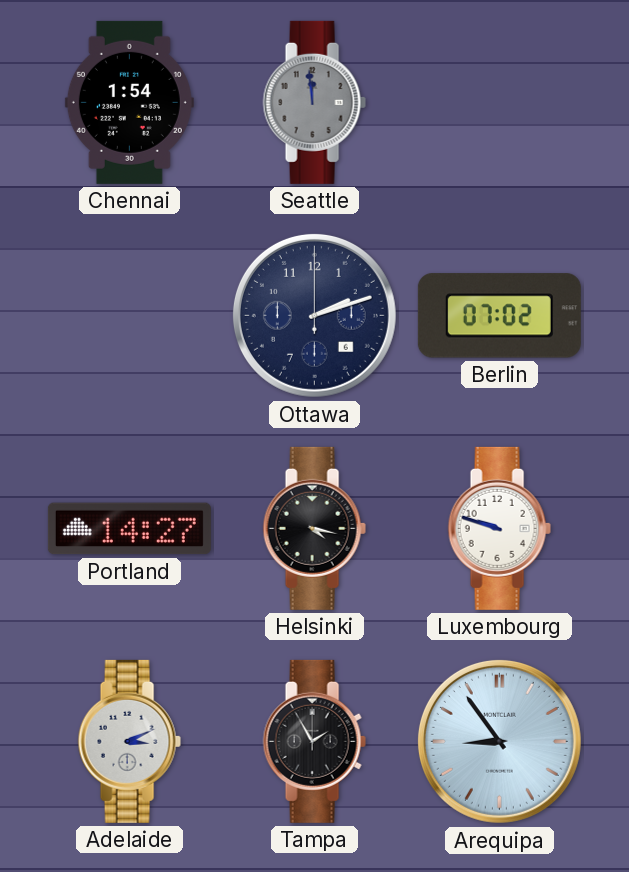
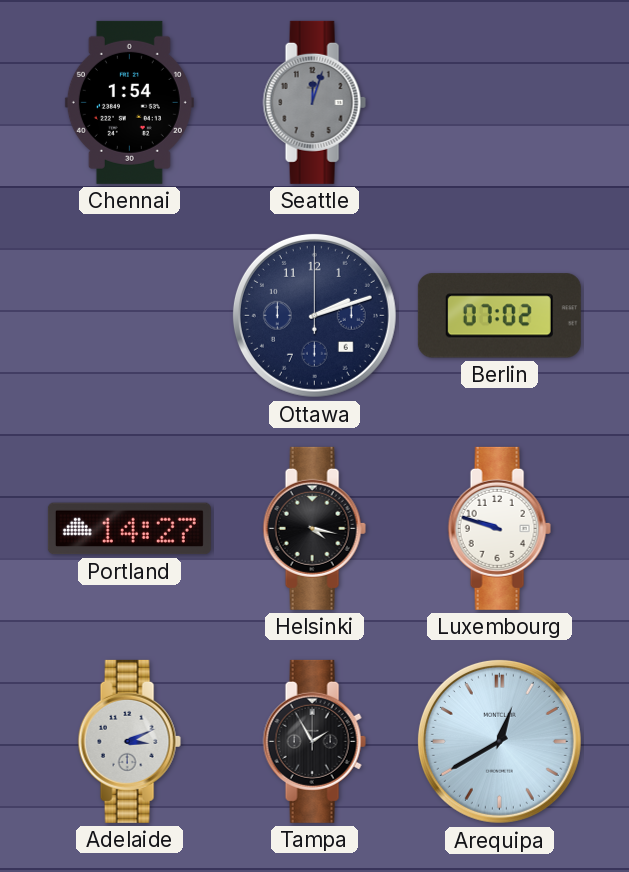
Seattle: 11:59 -> 12:03 (314, 102)
Arequipa: 8:54 -> 12:40 (499, 741)
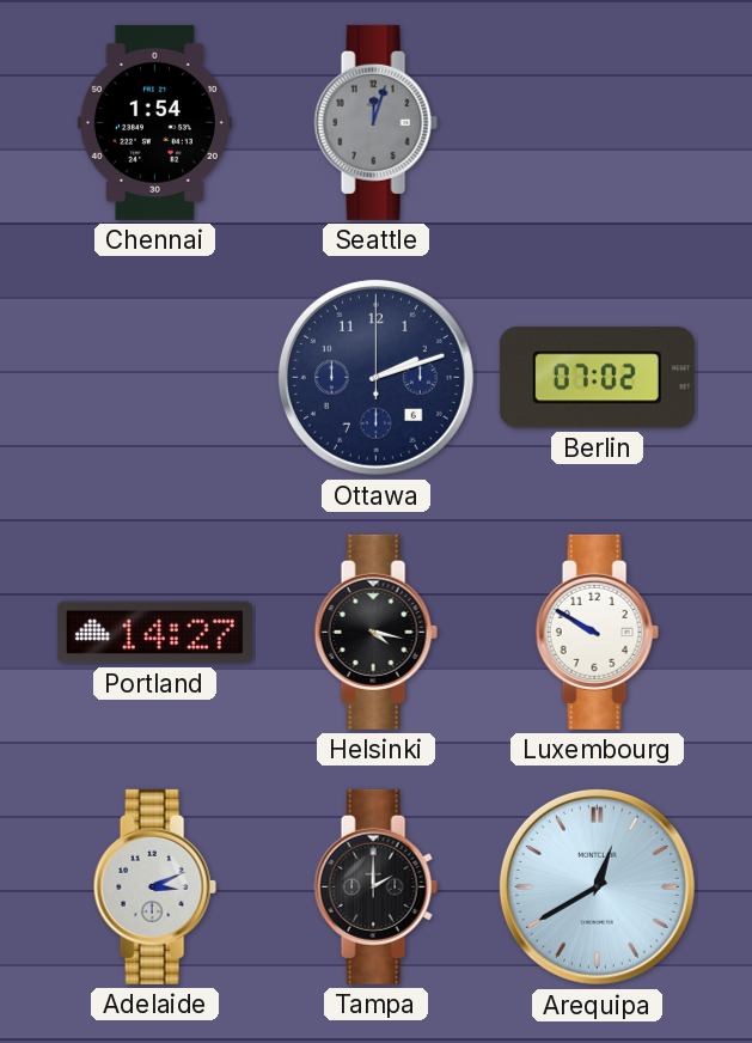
Luxembourg: 9:48 -> 9:50 (597, 632)
Tampa: 1:55 -> 2:00 (375, 886)
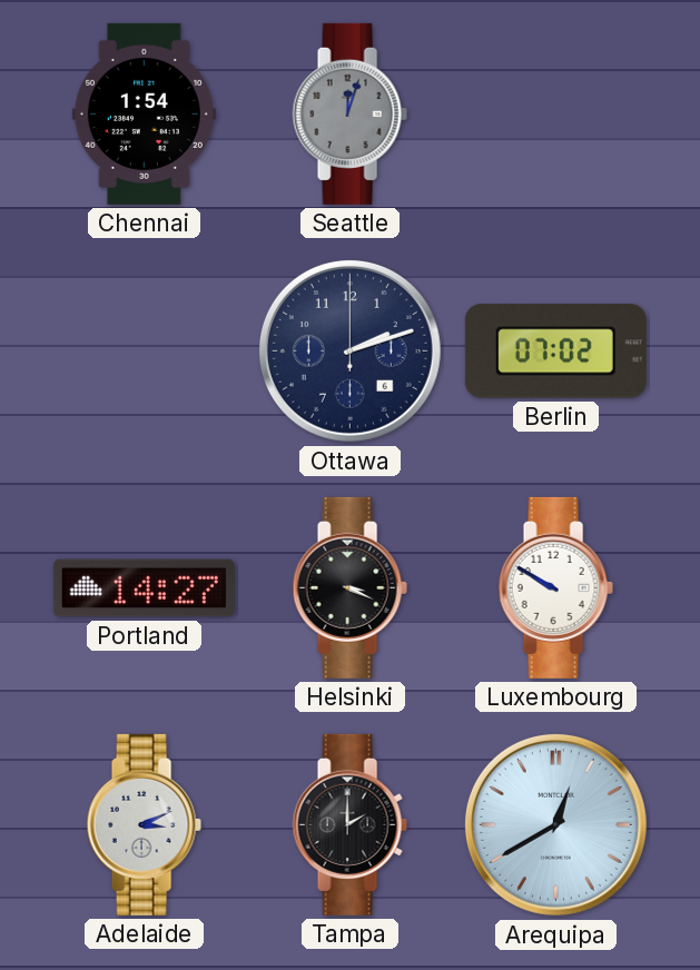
Helsinki: 4:17 -> 3:19 (349, 587)
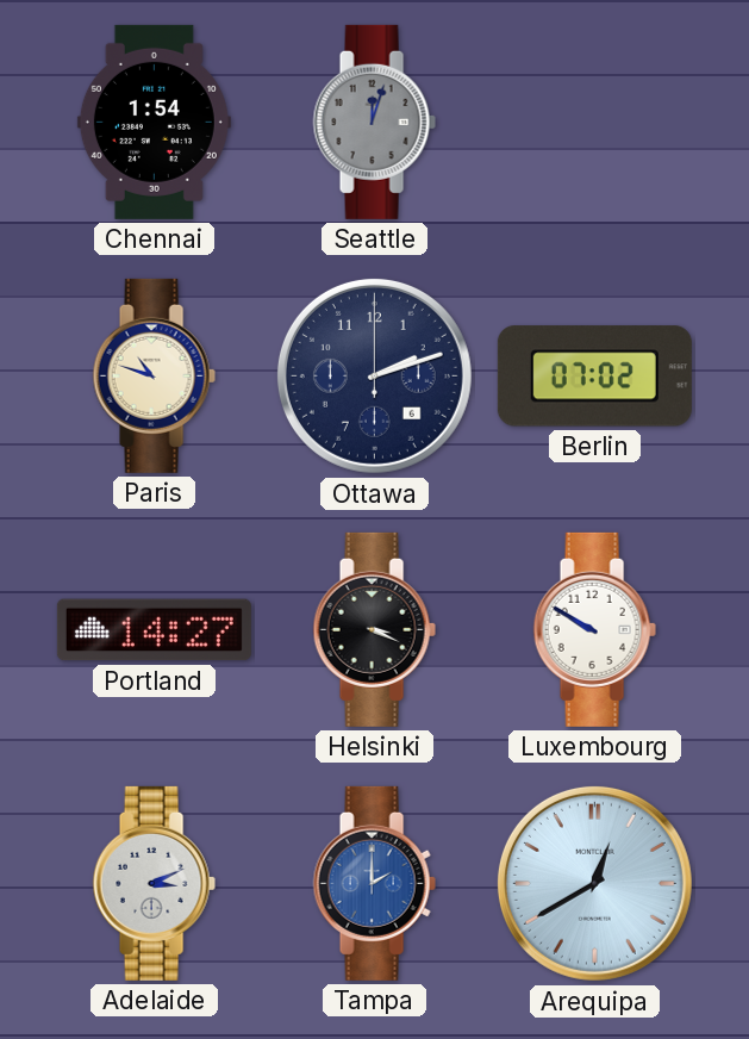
Paris: none -> 10:48 (154, 375)
Tampa dial: black -> blue (374, 883)
